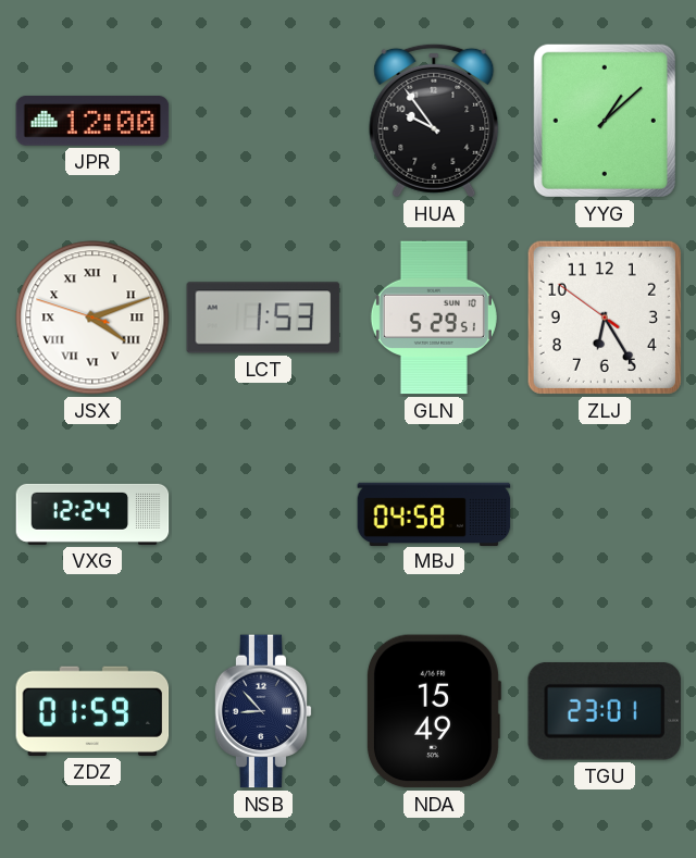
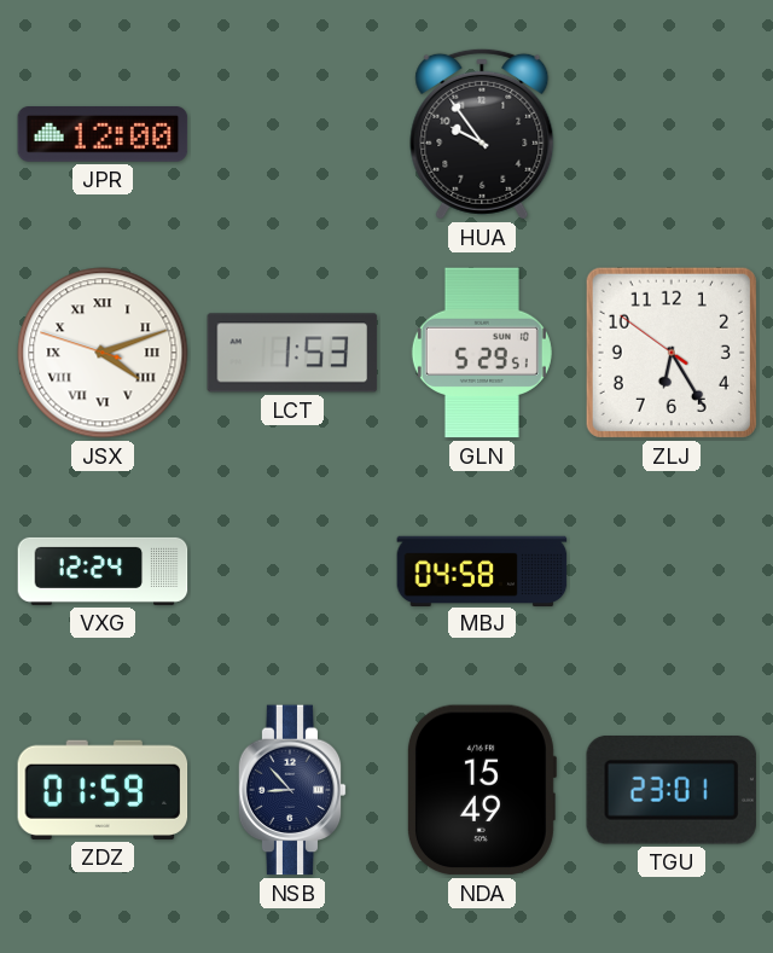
YYG: 1:08 -> none (605, 121)
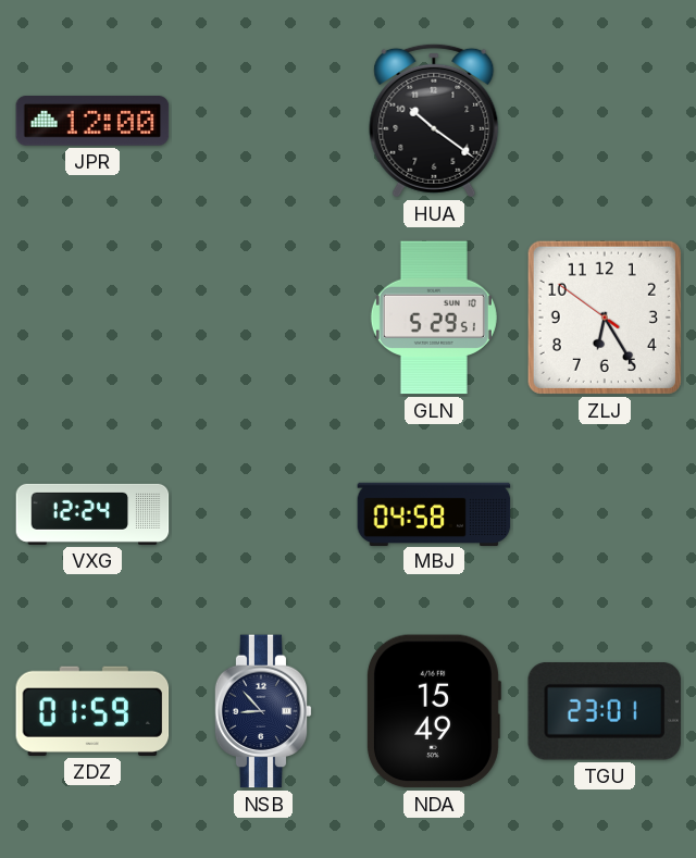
HUA: 9:54 -> 10:21 (434, 121)
JSX: 4:11 -> none (103, 353)
LCT: 1:53 -> none (292, 353)
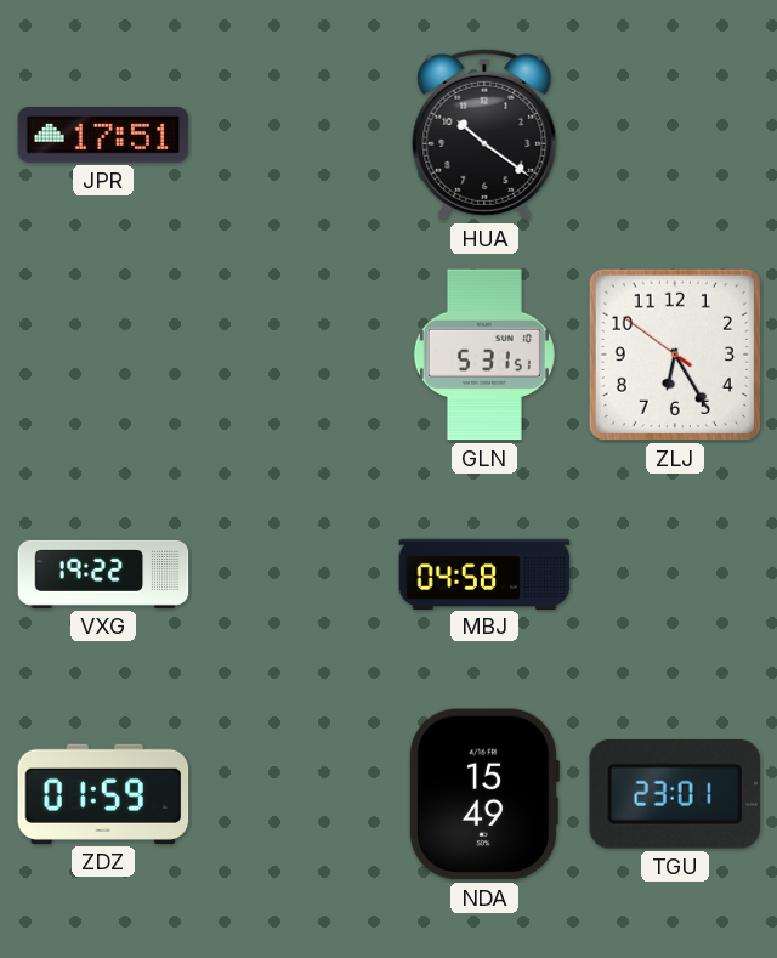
JPR: 12:00 -> 17:51 (103, 136)
GLN: 5:29 -> 5:31 (484, 355)
VXG: 12:24 -> 19:22 (103, 574)
NSB: 8:53 -> none (263, 711)
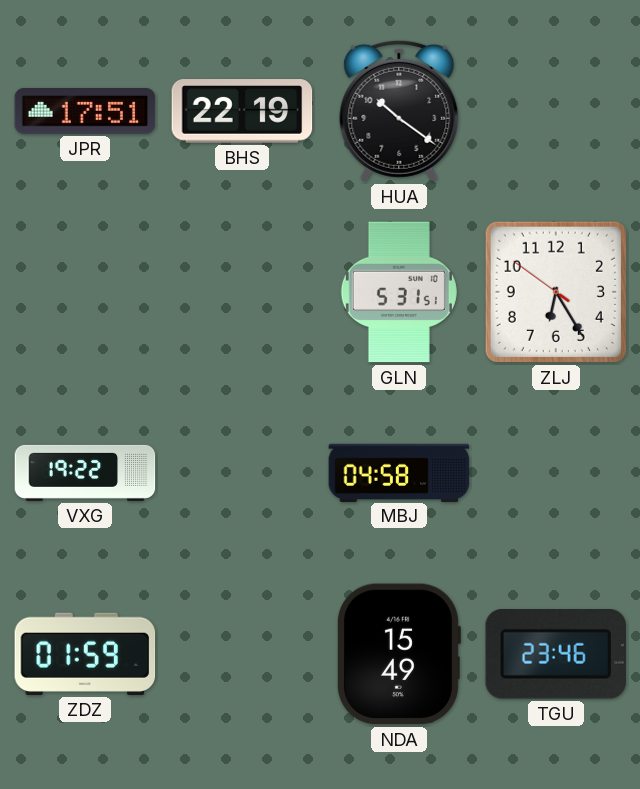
BHS: none -> 22:19 (242, 111)
TGU: 23:01 -> 23:46 (555, 655)
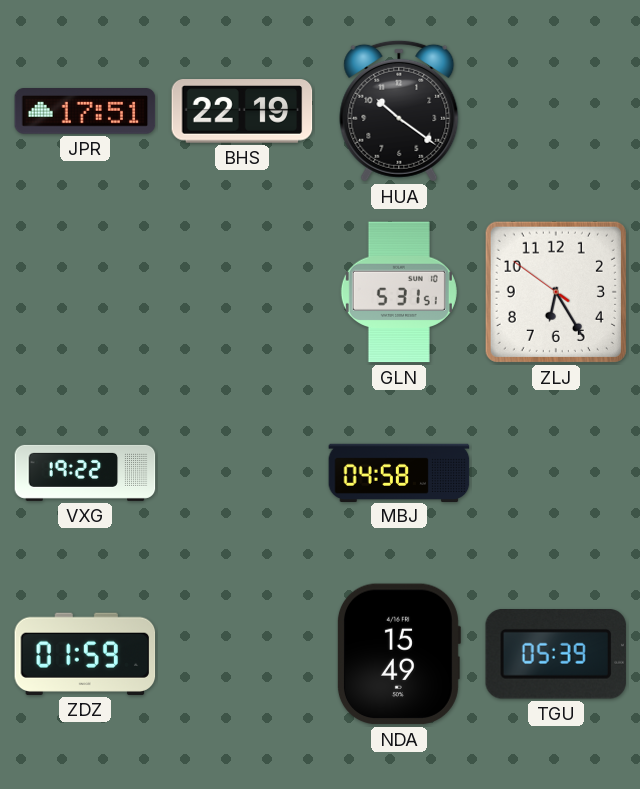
TGU: 23:46 -> 05:39 (555, 655)
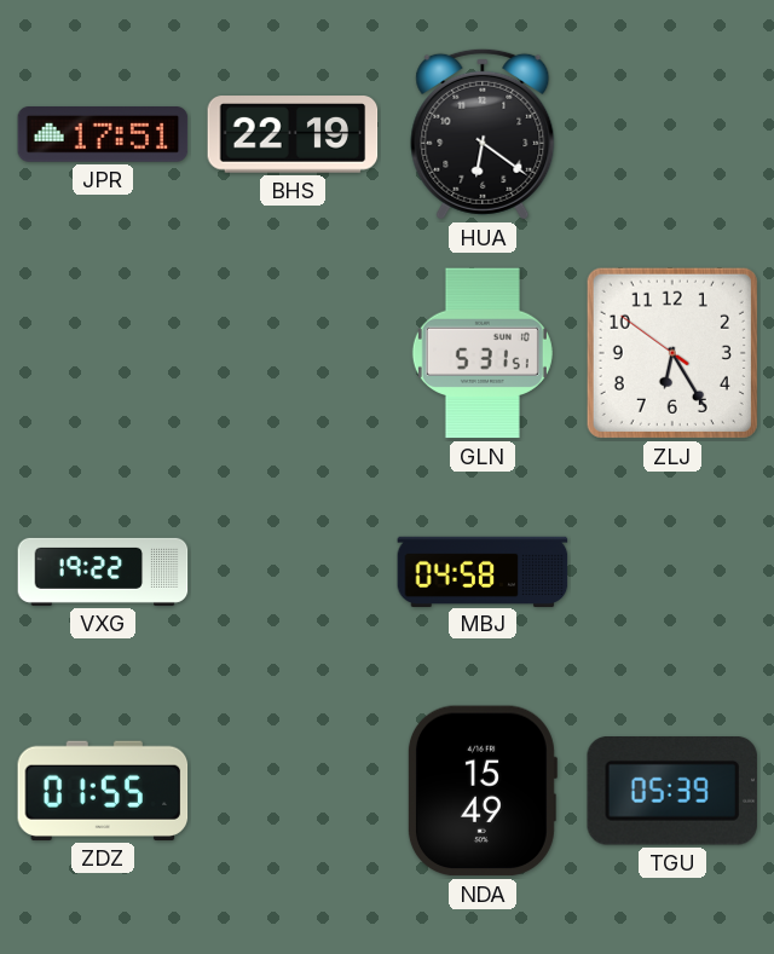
HUA: 10:21 -> 6:21 (483, 134)
ZDZ: 01:59 -> 01:55 (103, 791)
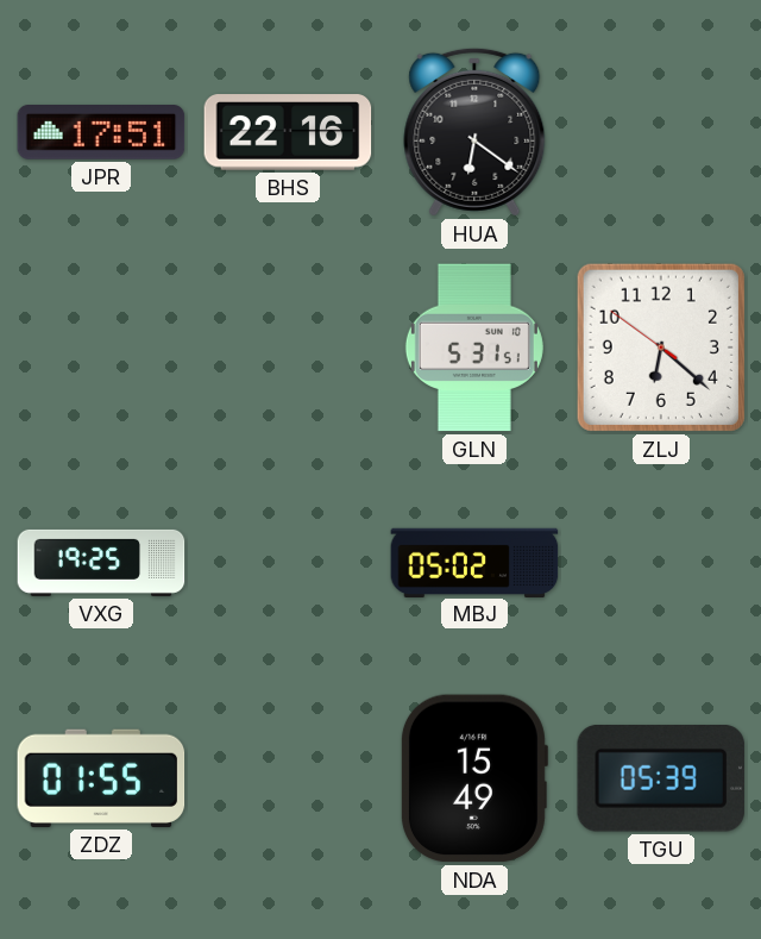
BHS: 22:19 -> 22:16 (288, 132)
ZLJ: 6:24 -> 6:21 (661, 348)
VXG: 19:22 -> 19:25 (101, 563)
MBJ: 04:58 -> 05:02 (474, 562)
